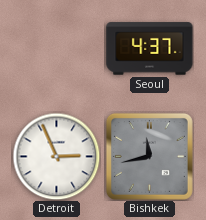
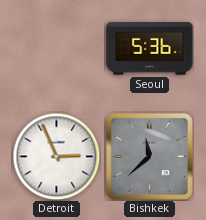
Seoul: 4:37 -> 5:36 (150, 49)
Bishkek: 11:43 -> 11:38 (149, 156)
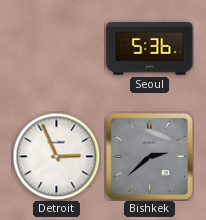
Bishkek: 11:38 -> 2:38 (149, 156)
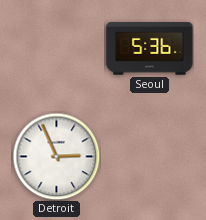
Bishkek: 2:38 -> none (149, 156)
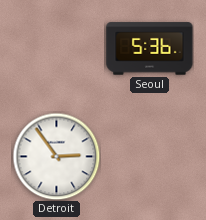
Detroit: 2:56 -> 2:54 (56, 156)
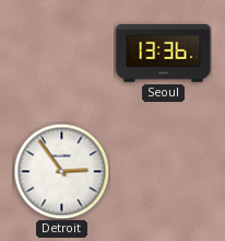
Seoul: 5:36 -> 13:36 (164, 54)
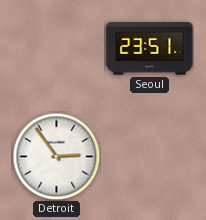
Seoul: 13:36 -> 23:51 (150, 49)
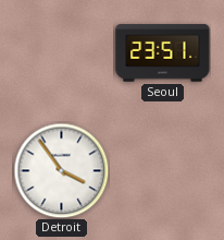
Detroit: 2:54 -> 3:54 (61, 170)
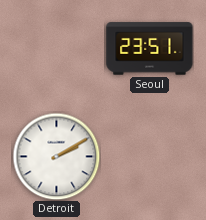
Detroit: 3:54 -> 2:10 (56, 156)
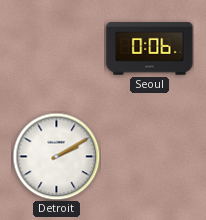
Seoul: 23:51 -> 0:06 (150, 49)
